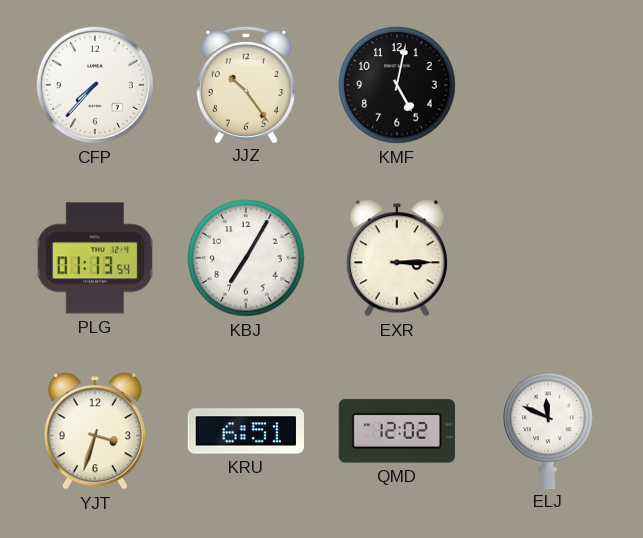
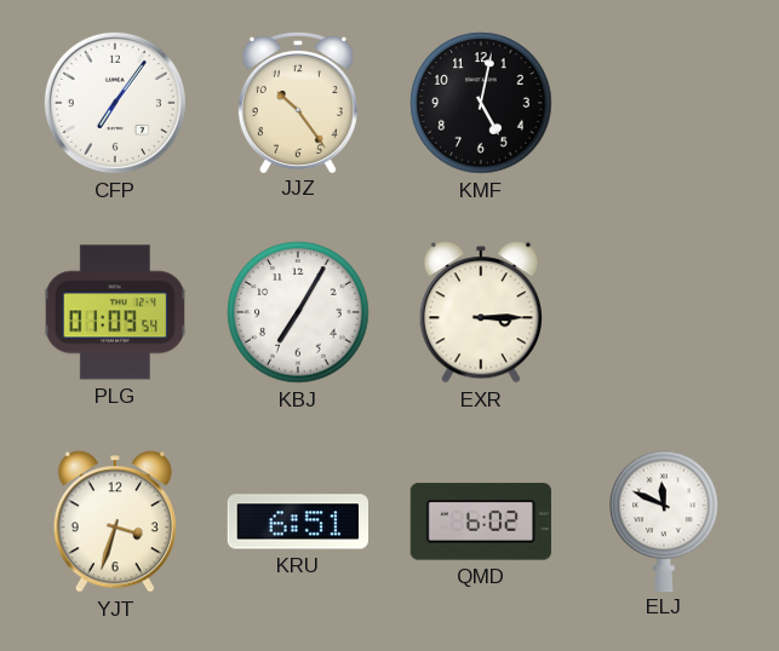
CFP: 7:37 -> 7:06 (115, 103)
PLG: 01:13 -> 01:09 (115, 312)
QMD: 12:02 -> 6:02 (481, 522)
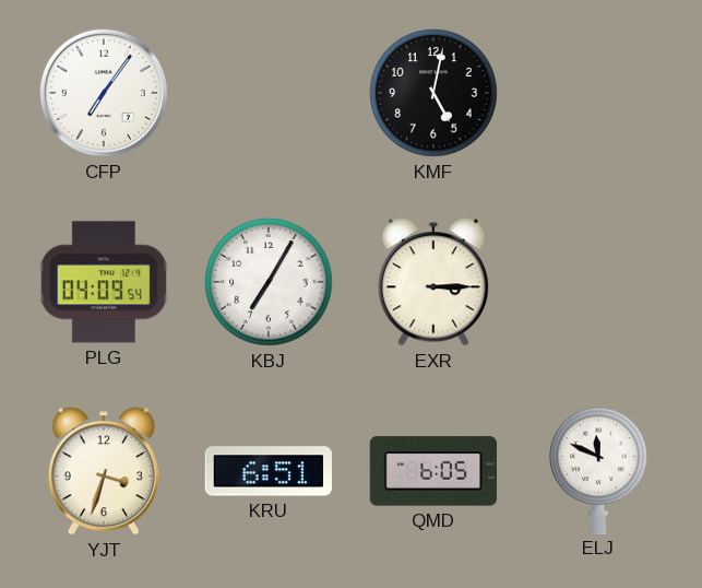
JJZ: 10:24 -> none (298, 102)
PLG: 01:09 -> 04:09 (104, 282)
QMD: 6:02 -> 6:05 (433, 471)
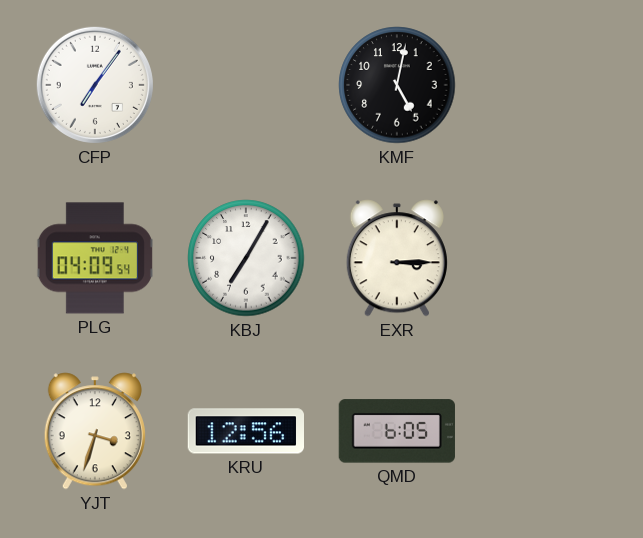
KRU: 6:51 -> 12:56 (245, 431)
ELJ: 11:49 -> none (598, 470)
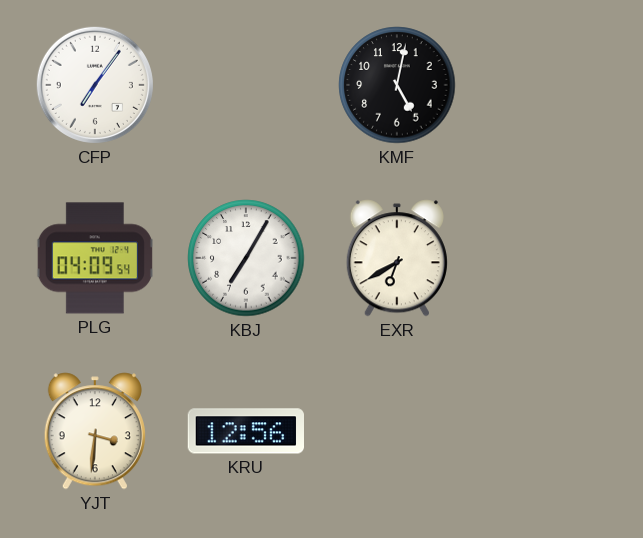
EXR: 3:15 -> 6:40 (397, 258)
YJT: 3:33 -> 3:31 (95, 431)
QMD: 6:05 -> none (397, 431)
